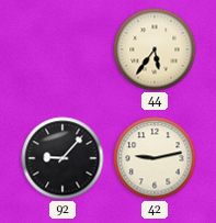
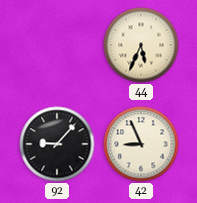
44: 5:36 -> 5:34 (141, 45)
42: 9:13 -> 8:56 (141, 144)
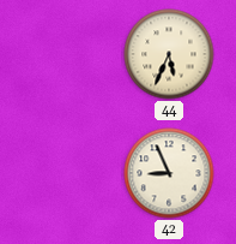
92: 9:07 -> none (57, 144)
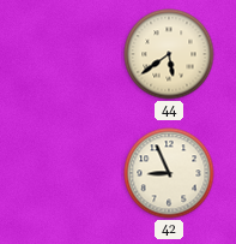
44: 5:34 -> 5:39 (169, 54)
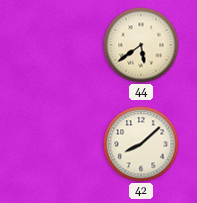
42: 8:56 -> 8:08 (141, 144)
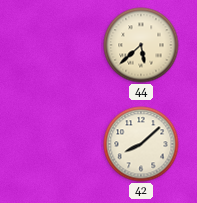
44: 5:39 -> 5:38 (141, 45)
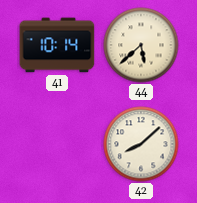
41: none -> 10:14 (57, 45)
